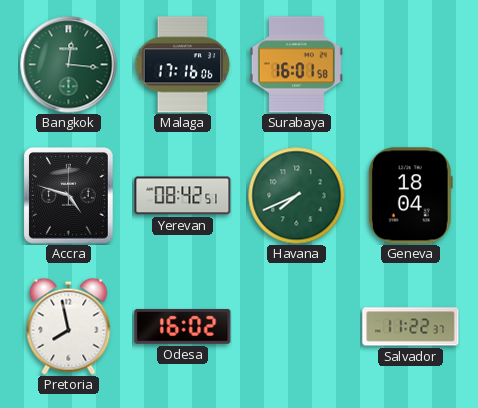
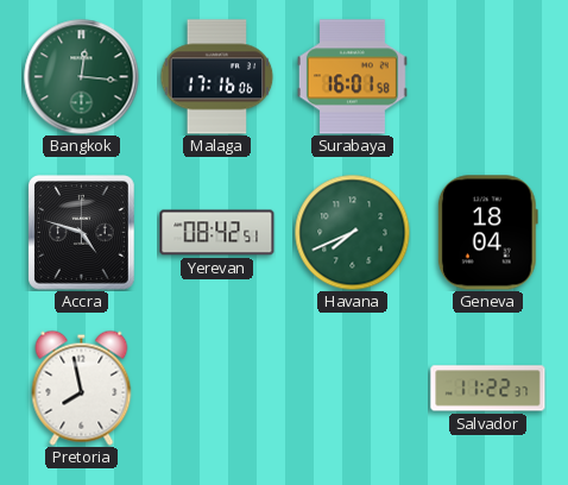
Odesa: 16:02 -> none (183, 326)
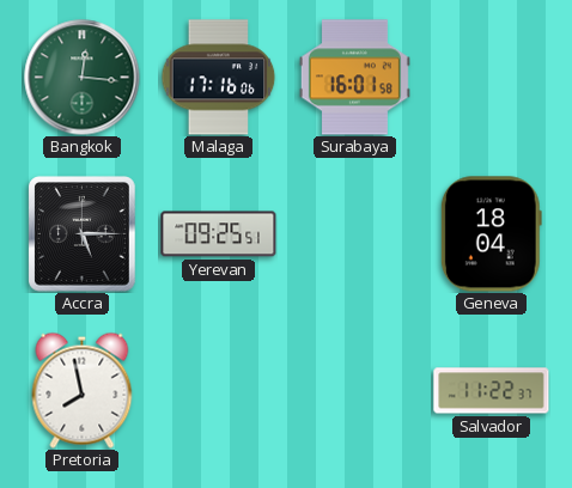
Accra: 4:48 -> 5:15 (83, 234)
Yerevan: 08:42 -> 09:25 (219, 234)
Havana: 7:41 -> none (352, 232)
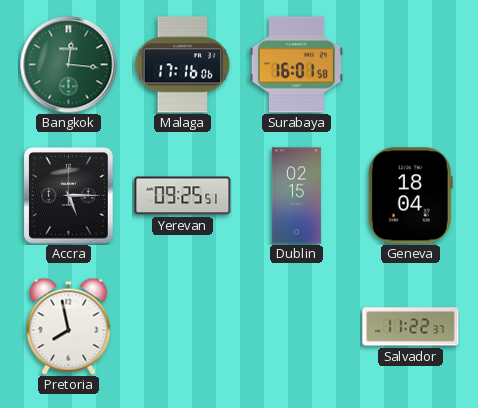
Dublin: none -> 02:15 (296, 196)
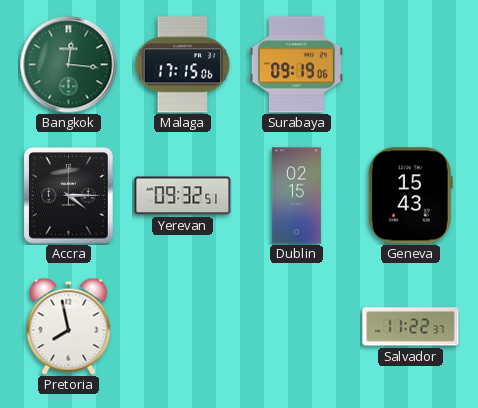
Malaga: 17:16 -> 17:15 (183, 65)
Surabaya: 16:01 -> 09:19 (296, 65)
Accra: 5:15 -> 4:15 (69, 196)
Yerevan: 09:25 -> 09:32 (183, 196)
Geneva: 18:04 -> 15:43 (410, 196)
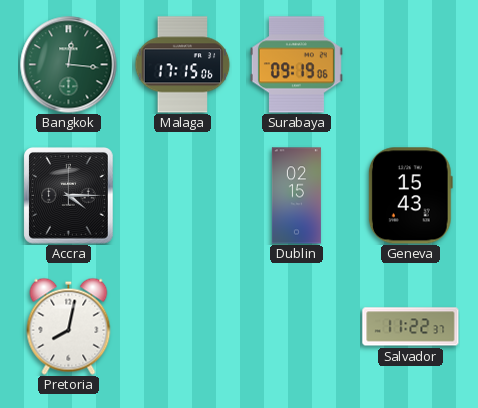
Yerevan: 09:32 -> none (183, 196)
Pretoria: 7:58 -> 8:02 (69, 326)
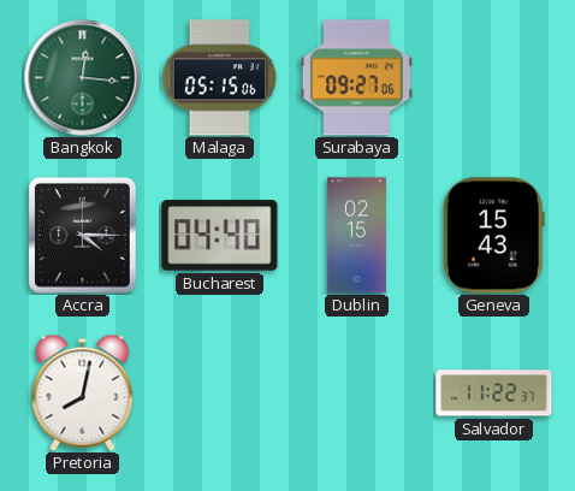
Malaga: 17:15 -> 05:15 (220, 78)
Surabaya: 09:19 -> 09:27 (356, 78)
Bucharest: none -> 04:40 (220, 236)
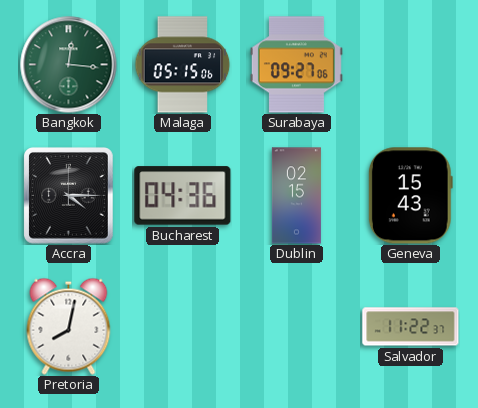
Bucharest: 04:40 -> 04:36 (183, 196)
